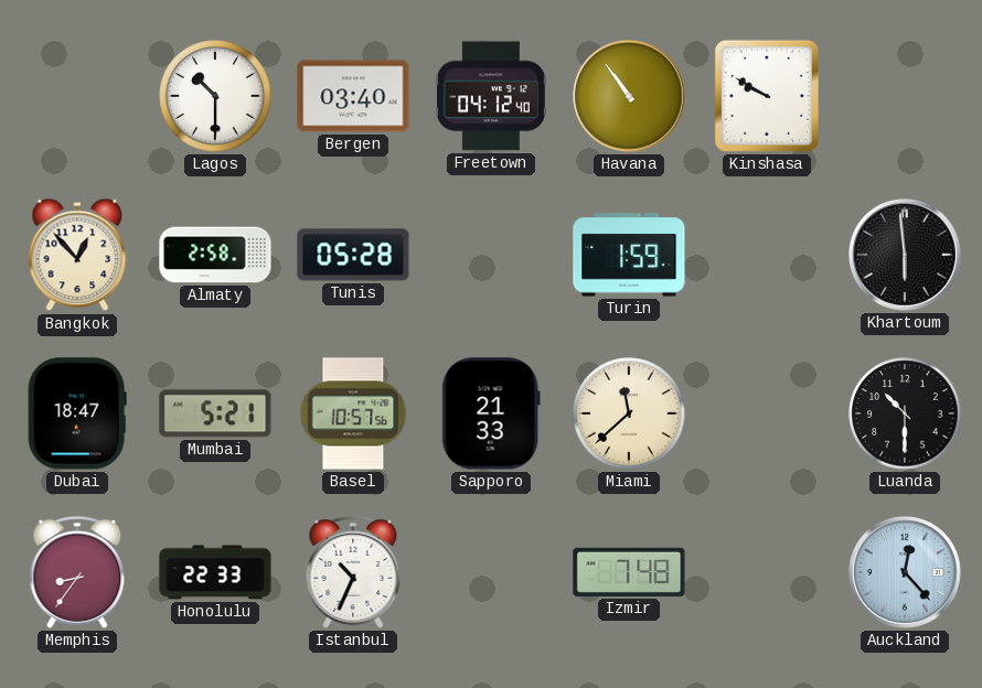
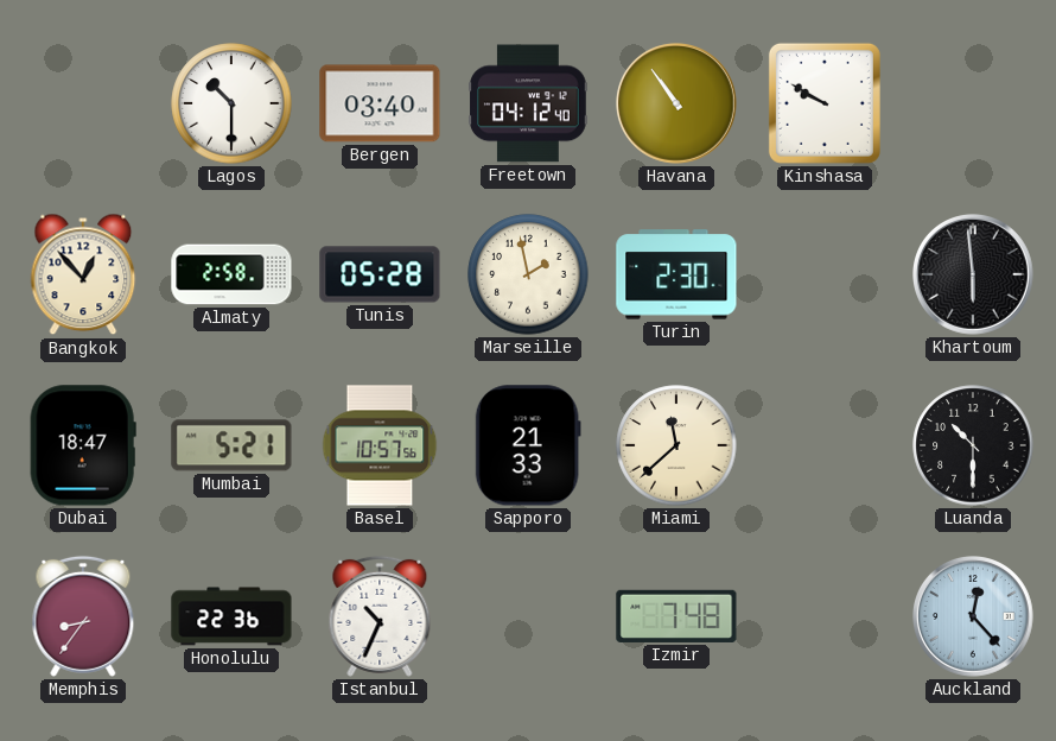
Marseille: none -> 1:58 (528, 274)
Turin: 1:59 -> 2:30 (676, 274)
Honolulu: 22:33 -> 22:36 (231, 616)
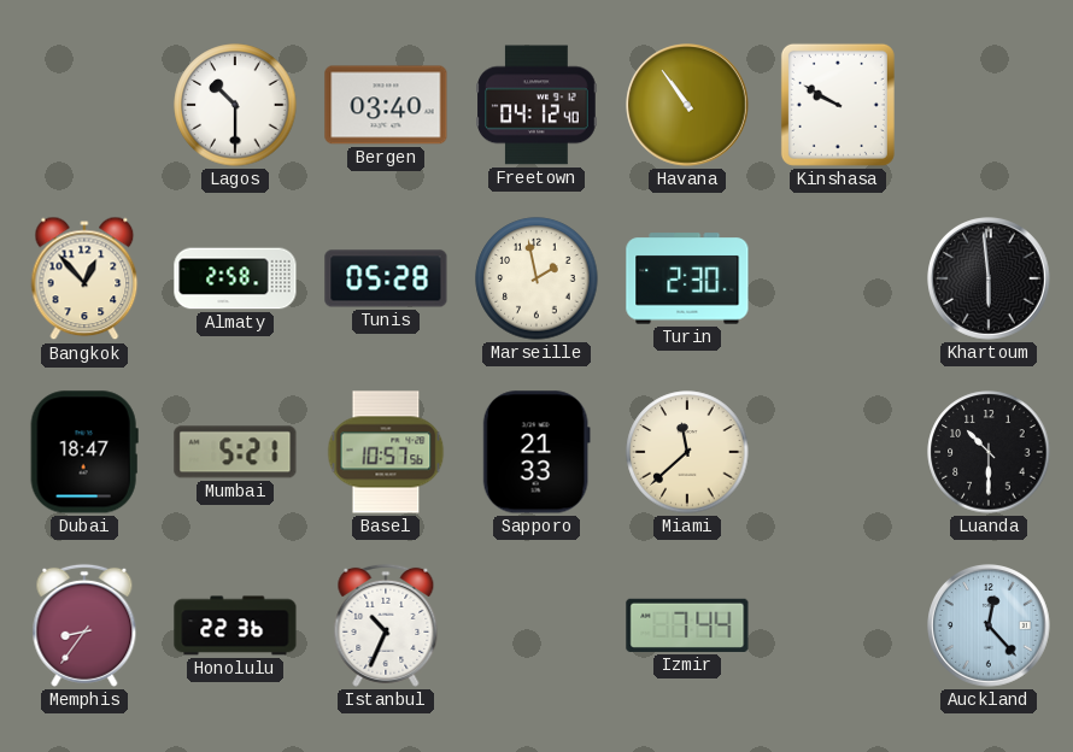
Izmir: 7:48 -> 7:44 (687, 625)
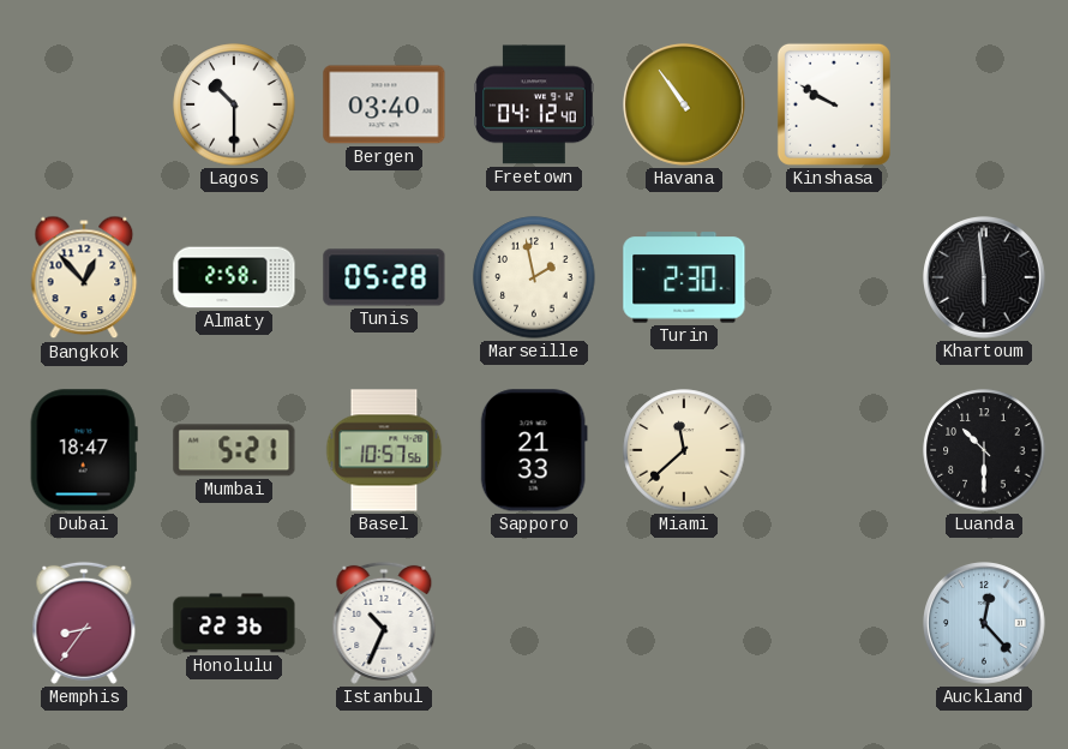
Izmir: 7:44 -> none (687, 625)
